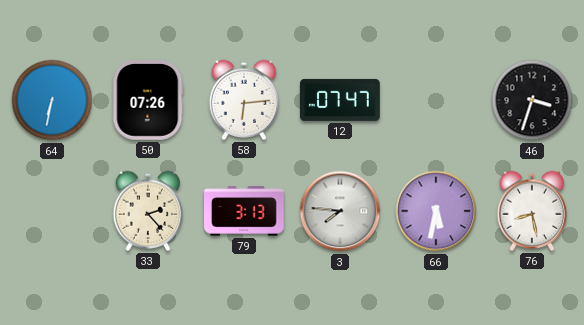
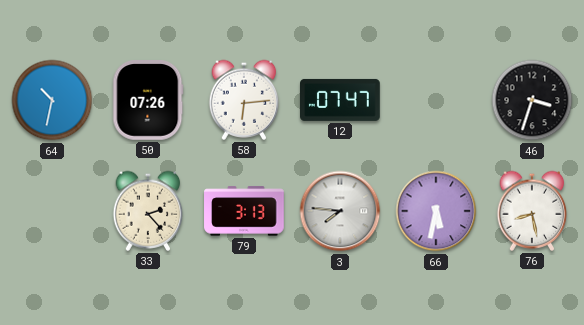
64: 6:32 -> 10:32 (52, 100)
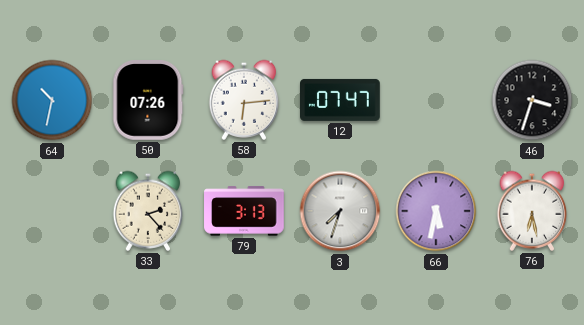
3: 7:46 -> 7:33 (340, 211)
76: 8:28 -> 6:28 (532, 211)
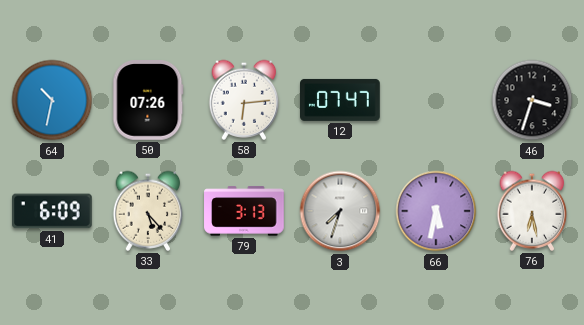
41: none -> 6:09 (53, 211)
33: 2:23 -> 5:23 (148, 211)
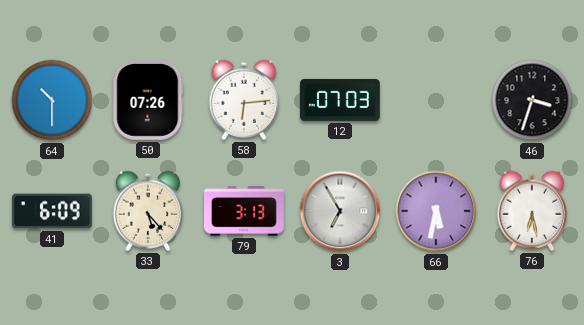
64: 10:32 -> 10:30 (52, 100)
12: 07:47 -> 07:03 (340, 100)
3: 7:33 -> 6:55 (340, 211)
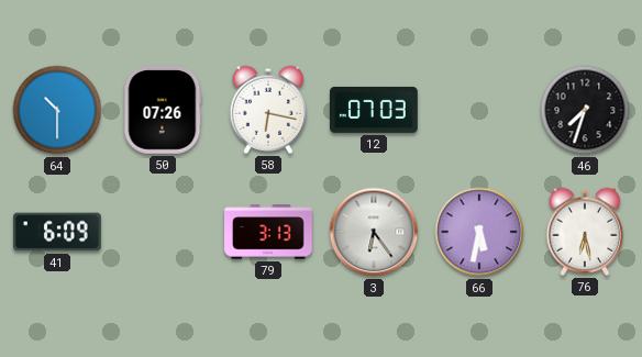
58: 6:14 -> 6:17 (268, 110)
46: 3:33 -> 7:33 (585, 110)
33: 5:23 -> none (148, 211)
3: 6:55 -> 6:24 (374, 232)
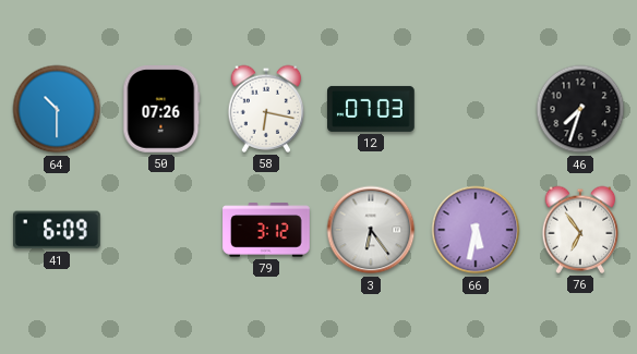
79: 3:13 -> 3:12 (266, 230)
76: 6:28 -> 6:54 (580, 230)
